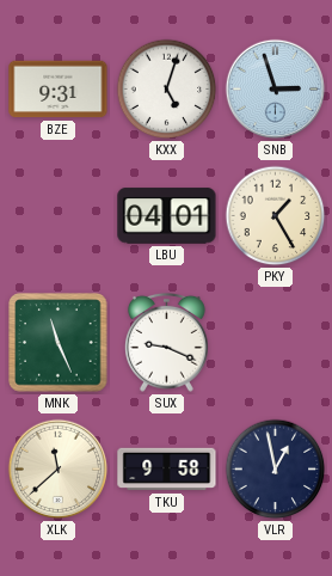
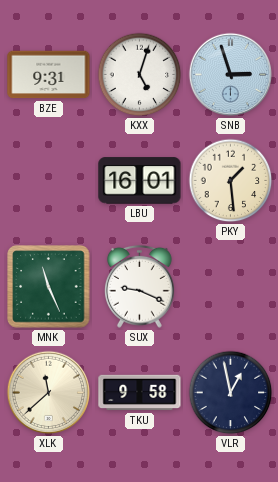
LBU: 04:01 -> 16:01 (140, 181)
PKY: 1:25 -> 1:29 (231, 181)
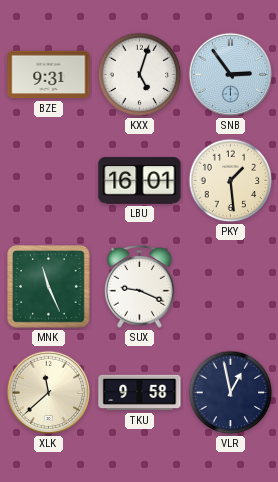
SNB: 2:57 -> 2:54 (231, 75)
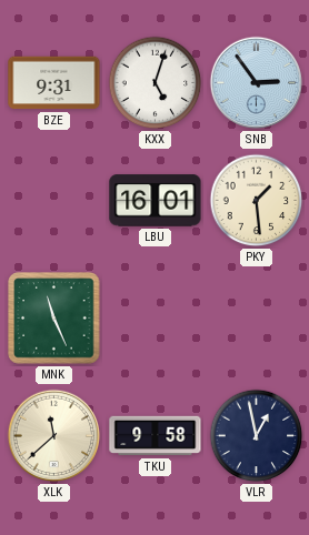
SUX: 9:19 -> none (139, 286)
